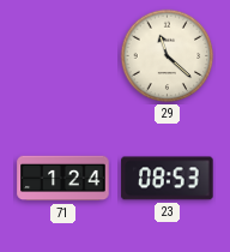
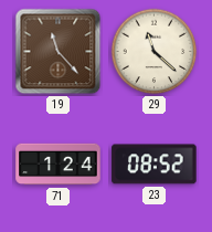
19: none -> 11:23 (59, 52)
23: 08:53 -> 08:52 (155, 165)
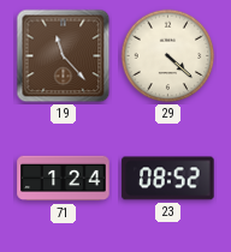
29: 11:22 -> 4:22 (168, 56)
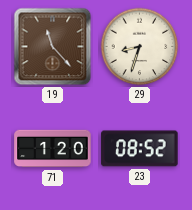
29: 4:22 -> 8:33 (140, 47)
71: 1:24 -> 1:20 (53, 149)
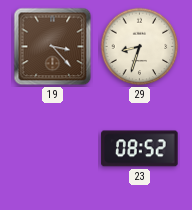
19: 11:23 -> 3:23 (53, 47)
71: 1:20 -> none (53, 149)
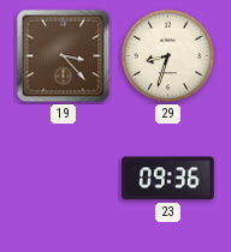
23: 08:52 -> 09:36 (168, 179)
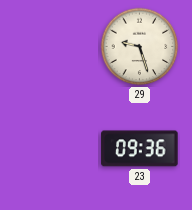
19: 3:23 -> none (64, 56)
29: 8:33 -> 9:27 (140, 47)
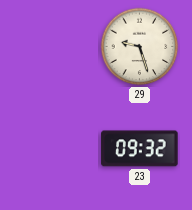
23: 09:36 -> 09:32 (140, 149)
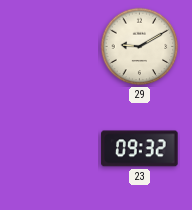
29: 9:27 -> 9:10 (140, 47)
